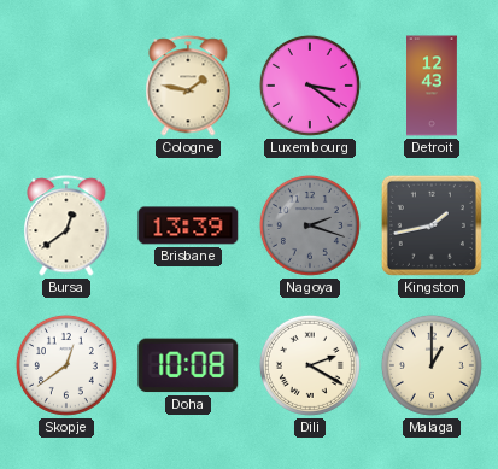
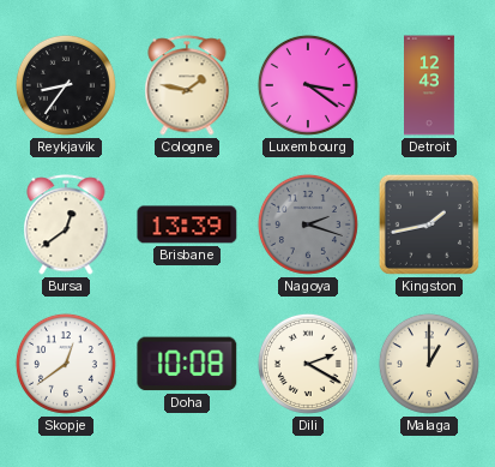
Reykjavik: none -> 8:36 (66, 85)
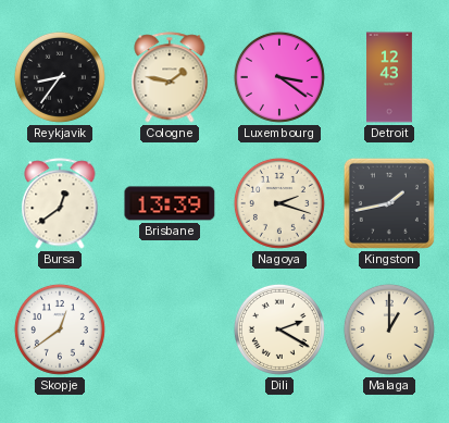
Nagoya dial: grey -> cream (279, 203)
Doha: 10:08 -> none (187, 364)
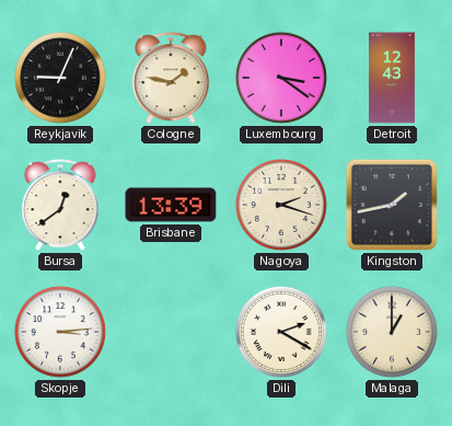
Reykjavik: 8:36 -> 9:04 (60, 78)
Skopje: 12:39 -> 3:14 (60, 332)
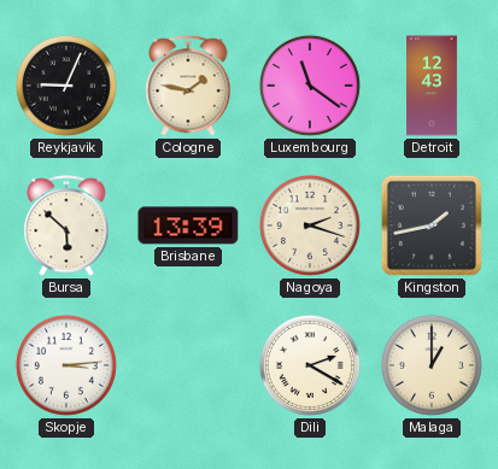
Luxembourg: 3:21 -> 11:21 (310, 86)
Bursa: 12:39 -> 5:52 (66, 225)
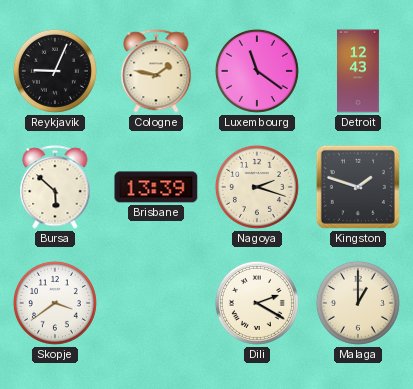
Kingston: 1:43 -> 1:48 (358, 187)
Skopje: 3:14 -> 3:39 (55, 303)
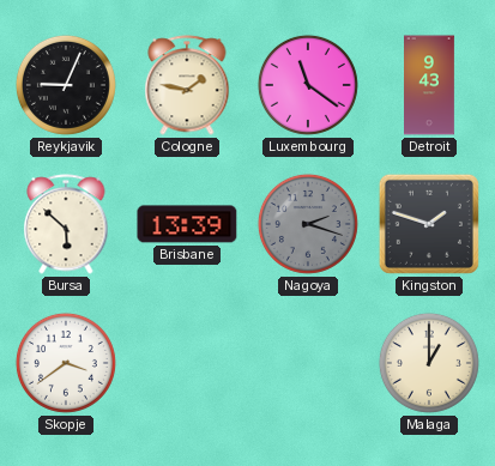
Detroit: 12:43 -> 9:43 (430, 85)
Nagoya dial: cream -> grey (308, 224)
Dili: 2:20 -> none (257, 303)
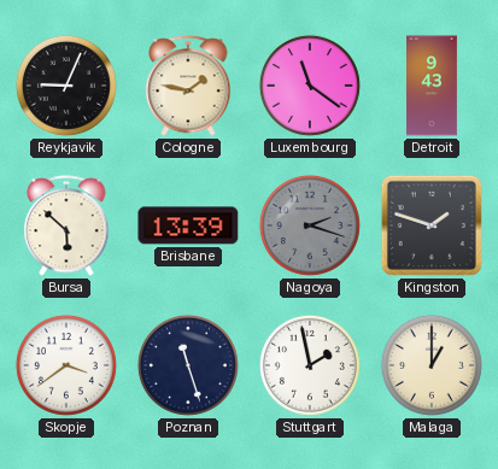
Poznan: none -> 11:27 (188, 365)
Stuttgart: none -> 1:58 (310, 365)
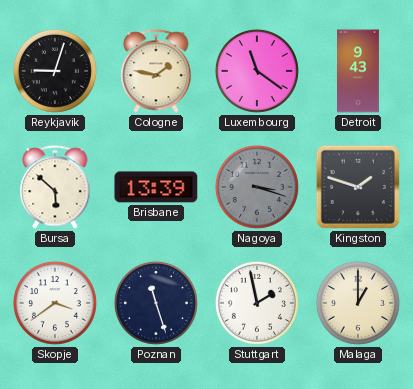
Reykjavik: 9:04 -> 9:03 (55, 71)
Nagoya: 2:18 -> 3:18 (257, 187)
